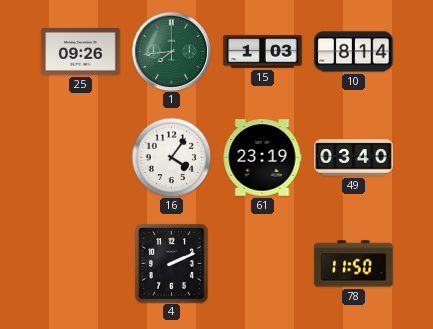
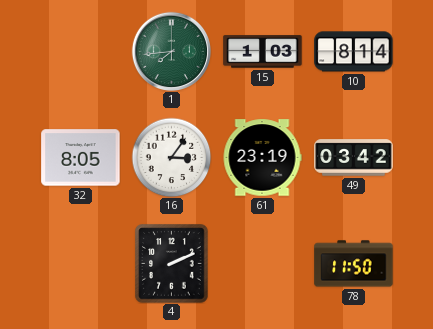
25: 09:26 -> none (81, 51)
32: none -> 8:05 (81, 158)
16: 4:06 -> 3:06 (171, 157)
49: 03:40 -> 03:42 (354, 158)
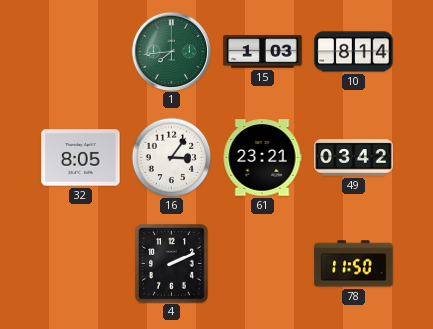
61: 23:19 -> 23:21 (262, 158)
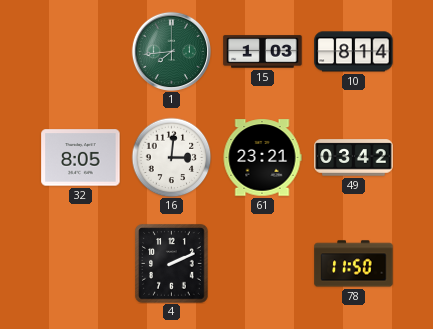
16: 3:06 -> 3:01 (171, 157)
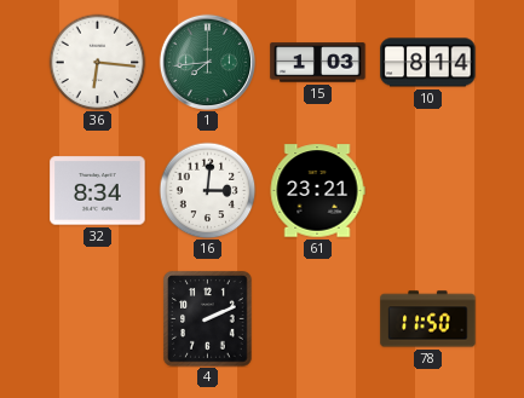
36: none -> 6:16 (97, 62)
32: 8:05 -> 8:34 (98, 191)
49: 03:42 -> none (354, 158)
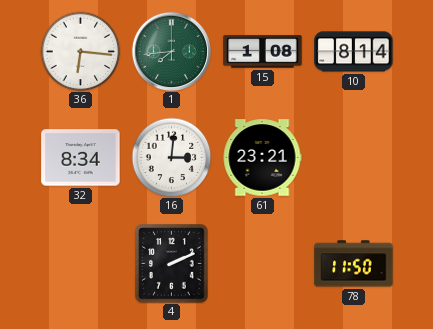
15: 1:03 -> 1:08 (263, 52)
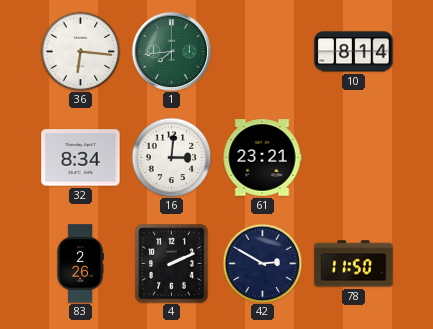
15: 1:08 -> none (263, 52)
83: none -> 2:26 (80, 264)
42: none -> 2:50 (262, 263)
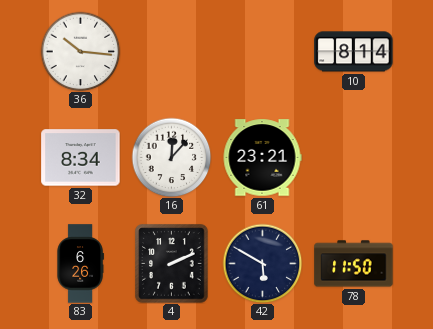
36: 6:16 -> 10:16 (80, 51)
1: 7:44 -> none (171, 51)
16: 3:01 -> 12:07 (171, 157)
83: 2:26 -> 6:26 (80, 264)
42: 2:50 -> 5:50 (262, 263)
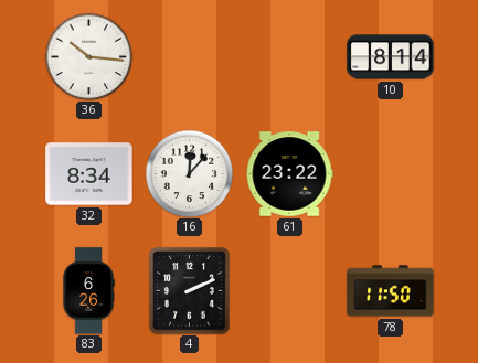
61: 23:21 -> 23:22 (289, 174)
42: 5:50 -> none (262, 263)
